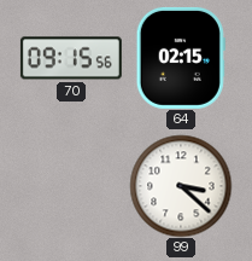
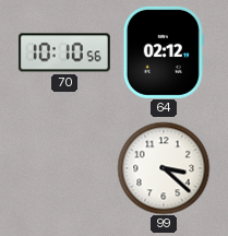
70: 09:15 -> 10:10 (64, 52)
64: 02:15 -> 02:12 (164, 52)
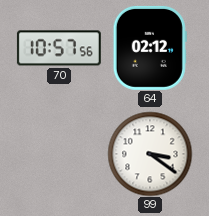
70: 10:10 -> 10:57 (59, 48)
99: 3:22 -> 3:21 (150, 154)
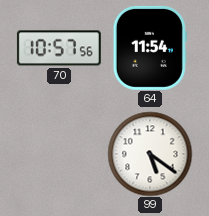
64: 02:12 -> 11:54 (150, 48)
99: 3:21 -> 5:21 (150, 154)
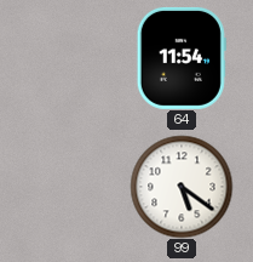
70: 10:57 -> none (59, 48)
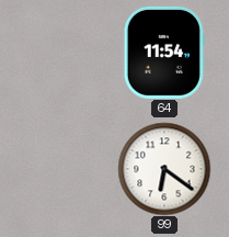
99: 5:21 -> 6:21 (164, 169)
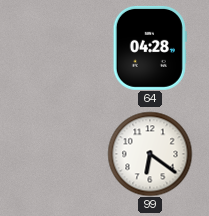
64: 11:54 -> 04:28 (150, 48)
